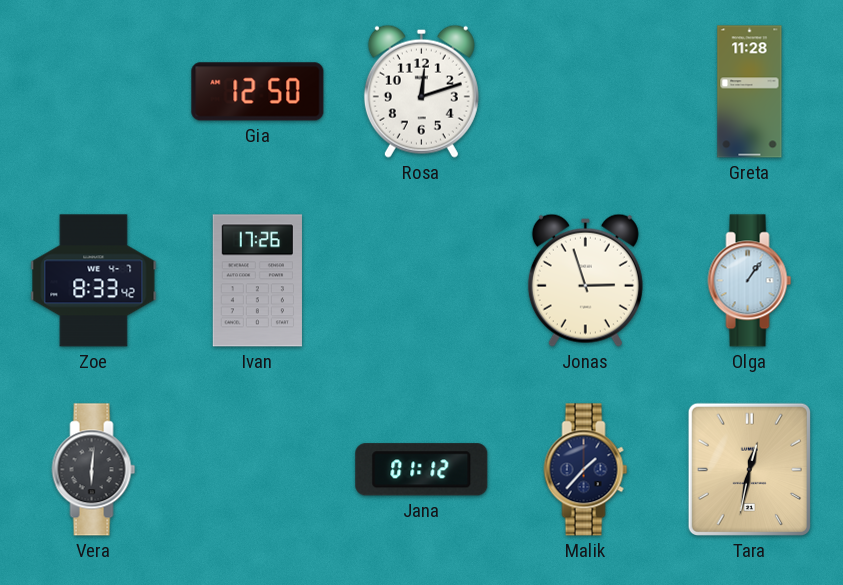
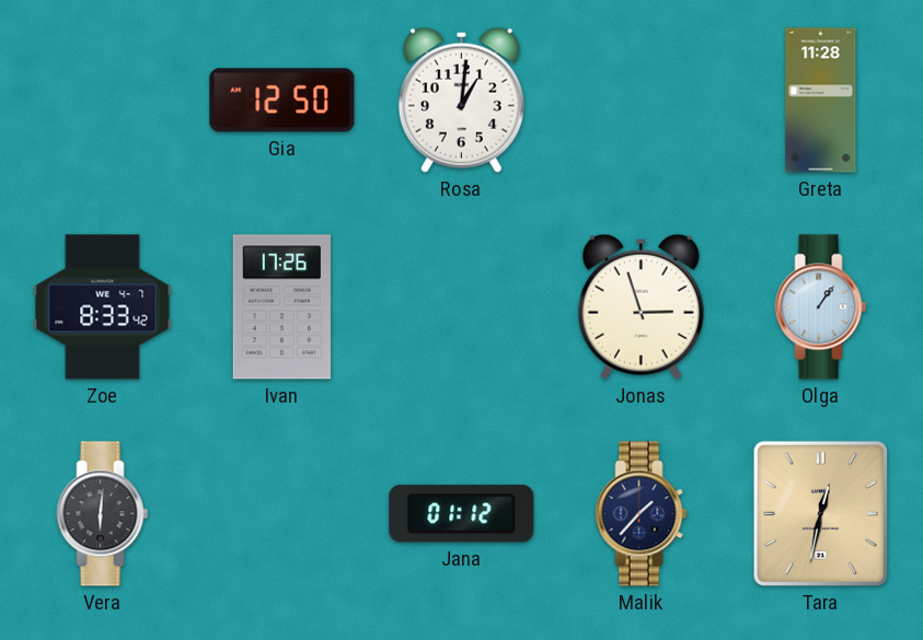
Rosa: 12:12 -> 1:01 (461, 100)
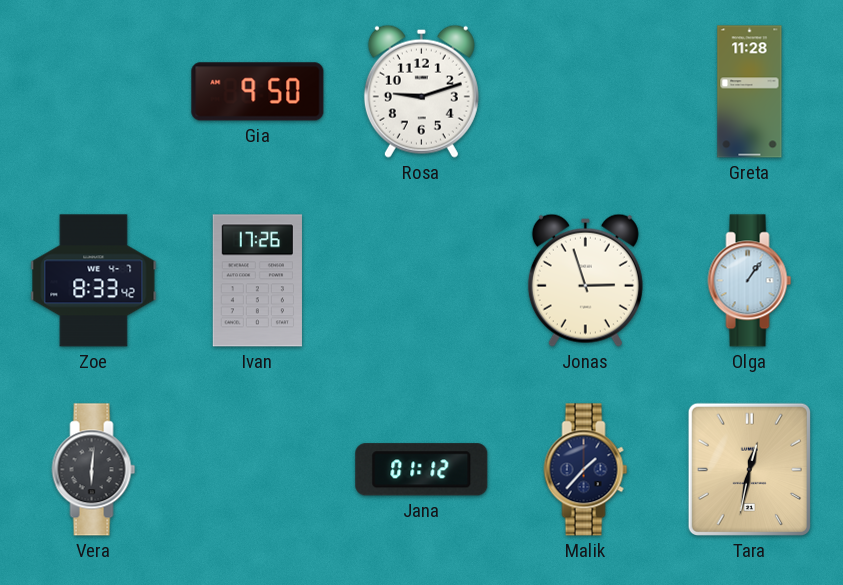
Gia: 12:50 -> 9:50 (258, 92)
Rosa: 1:01 -> 9:12 (421, 91)
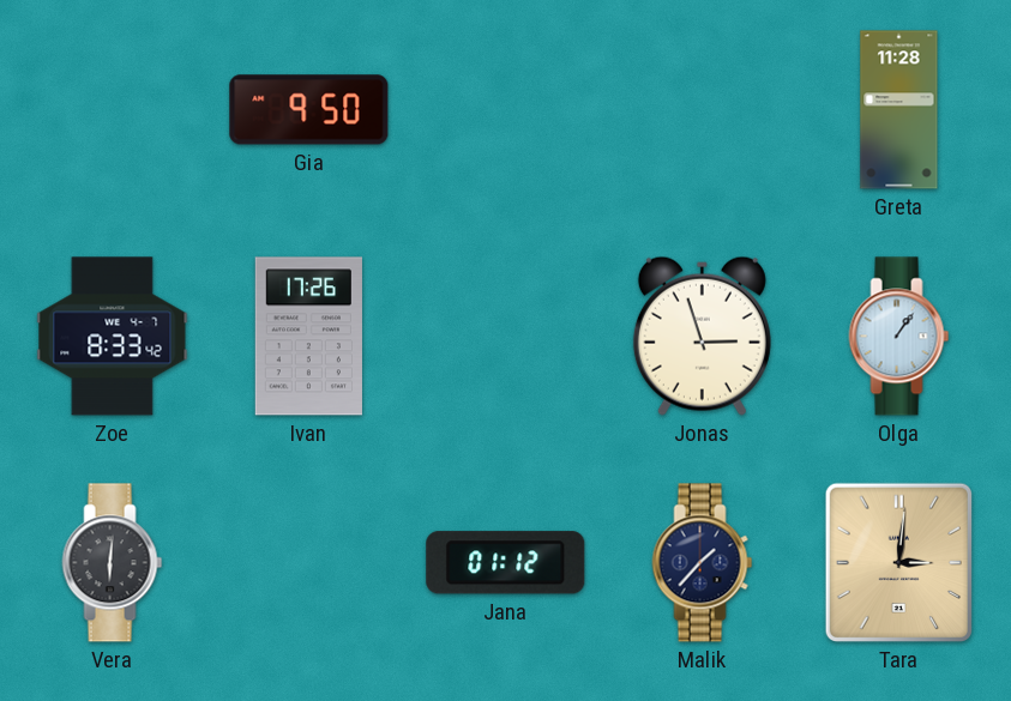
Rosa: 9:12 -> none (421, 91)
Tara: 12:32 -> 3:01 (898, 562)
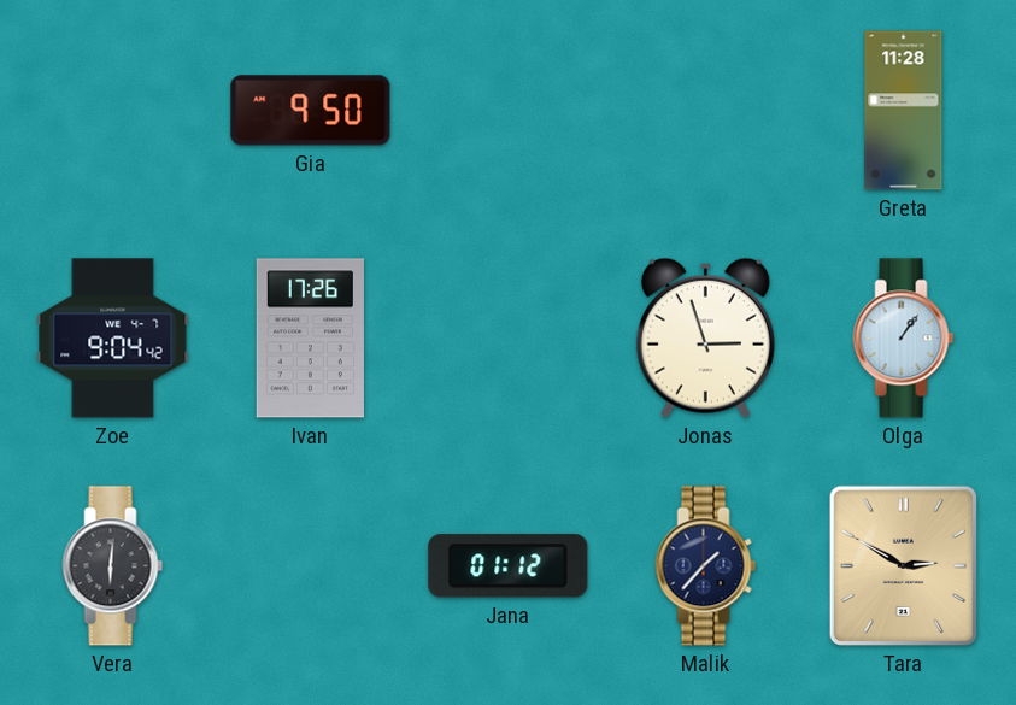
Zoe: 8:33 -> 9:04 (113, 339)
Tara: 3:01 -> 2:50 (903, 565)
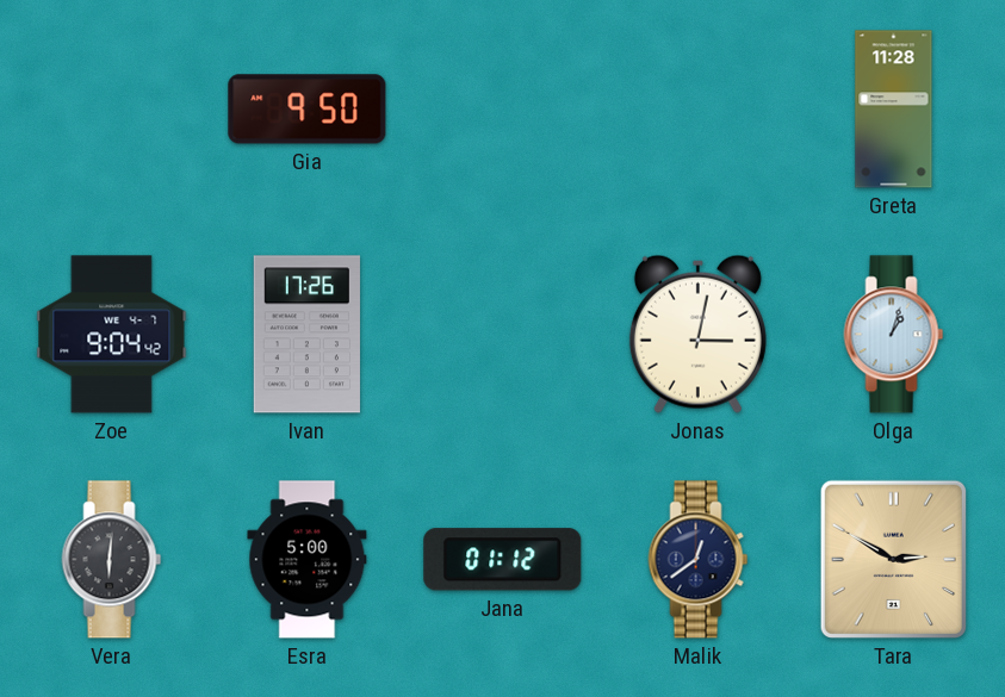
Jonas: 2:57 -> 3:02 (697, 334)
Olga: 1:06 -> 1:03 (894, 335)
Esra: none -> 5:00 (308, 560)
Malik: 1:37 -> 12:39 (699, 560)
